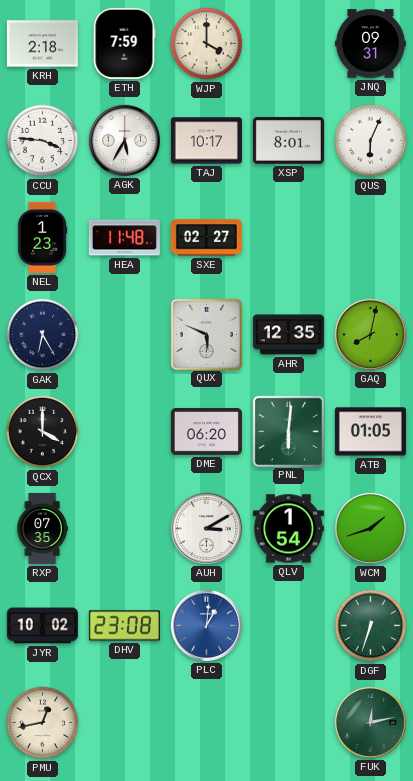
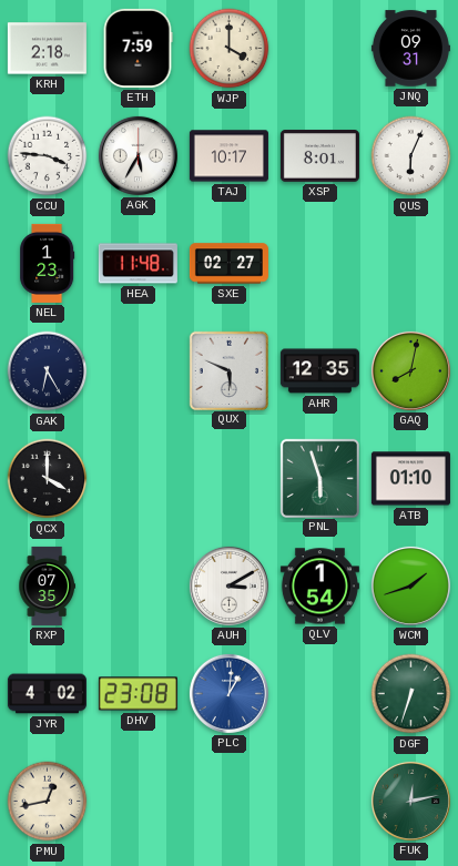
DME: 06:20 -> none (206, 432)
PNL: 6:01 -> 5:57 (319, 478)
ATB: 01:05 -> 01:10 (410, 479)
JYR: 10:02 -> 4:02 (47, 694)
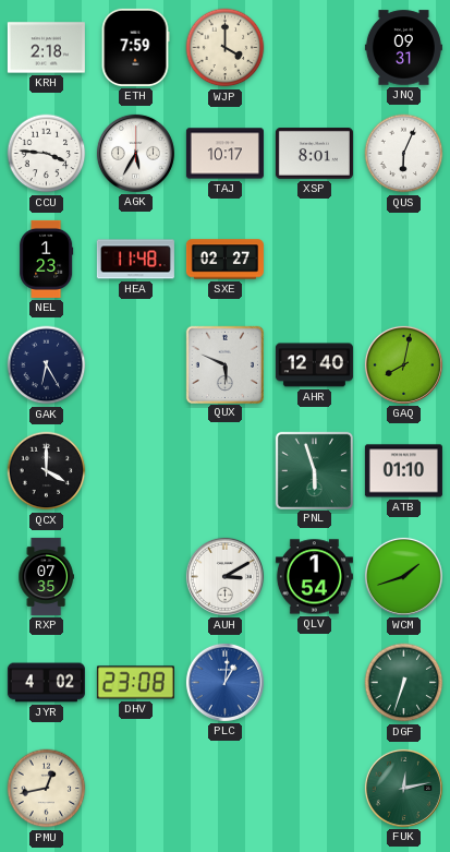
AHR: 12:35 -> 12:40 (314, 365)
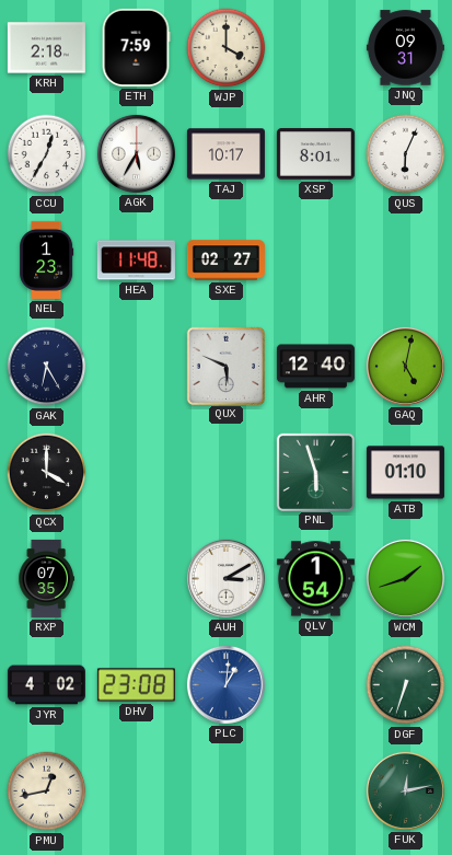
CCU: 3:46 -> 12:35 (47, 154)
GAQ: 8:02 -> 5:02 (405, 366)
